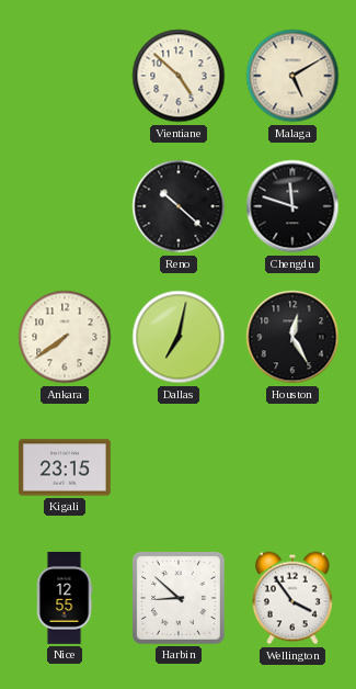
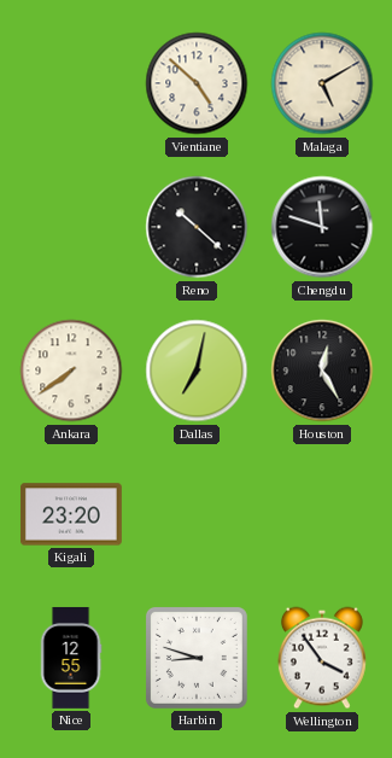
Kigali: 23:15 -> 23:20 (71, 514)
Harbin: 8:52 -> 8:48 (197, 658)
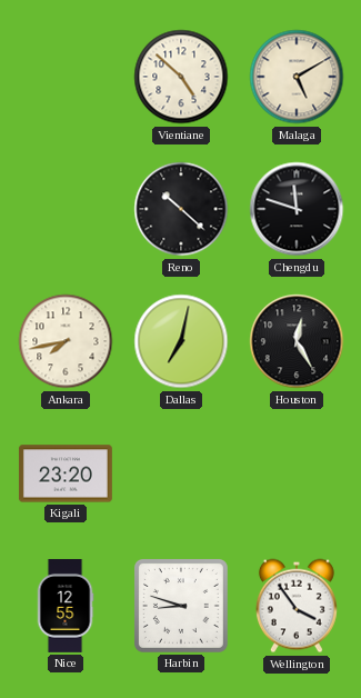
Ankara: 7:39 -> 7:43 (66, 341)
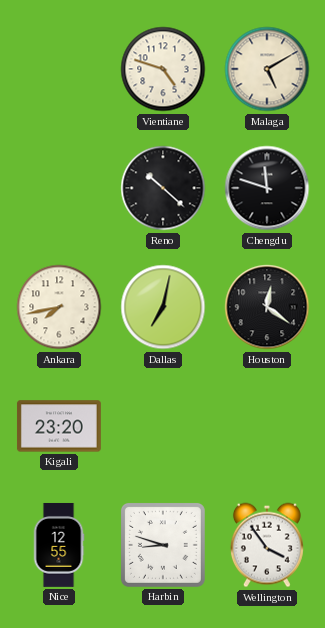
Vientiane: 4:52 -> 4:48 (163, 69)
Houston: 12:25 -> 12:21 (267, 307)
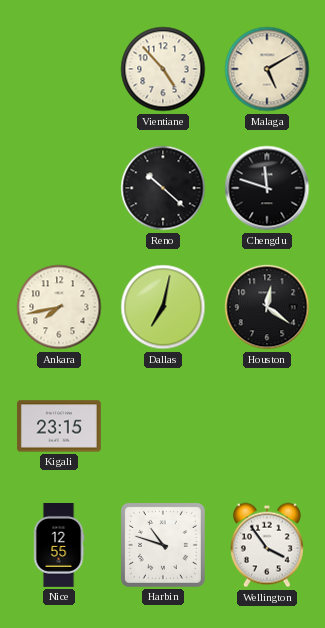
Vientiane: 4:48 -> 4:53 (163, 69)
Kigali: 23:20 -> 23:15 (59, 426)
Harbin: 8:48 -> 10:48 (163, 545)
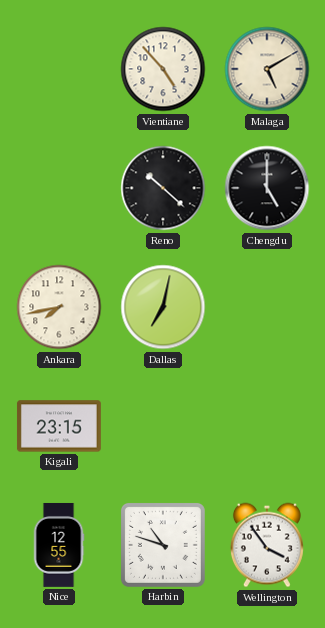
Chengdu: 11:48 -> 5:00 (267, 188)
Houston: 12:21 -> none (267, 307)
